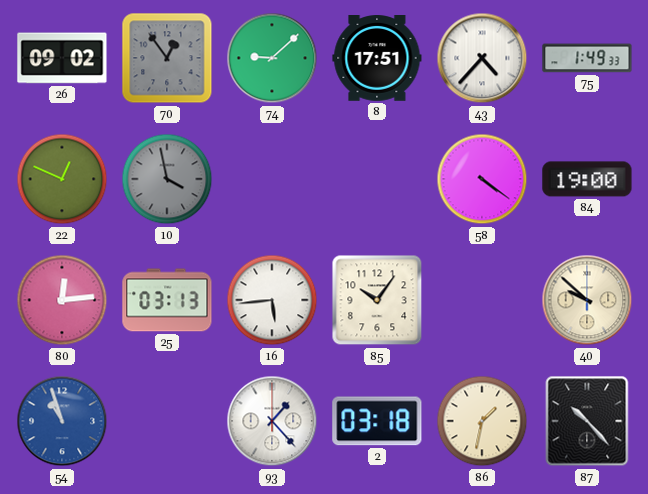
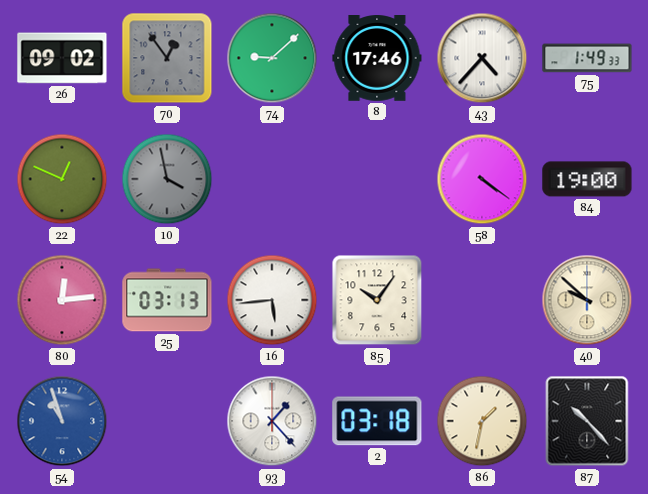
8: 17:51 -> 17:46 (377, 59)
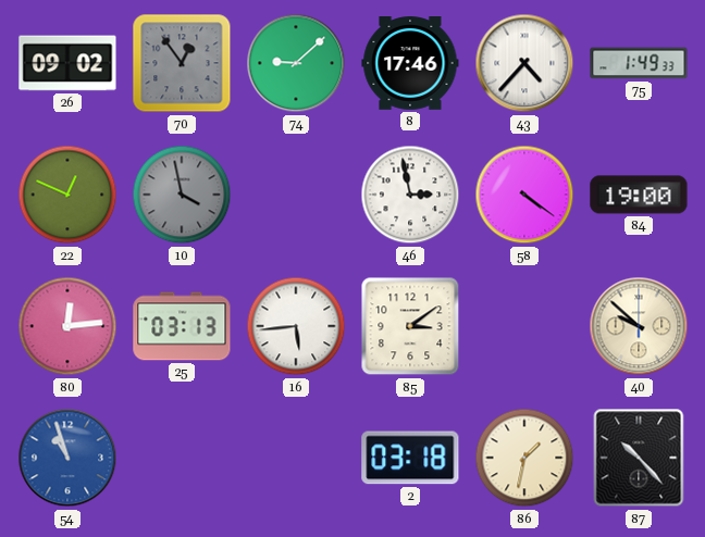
46: none -> 2:58 (410, 195)
85: 10:06 -> 3:09 (410, 326)
93: 1:23 -> none (272, 421)
